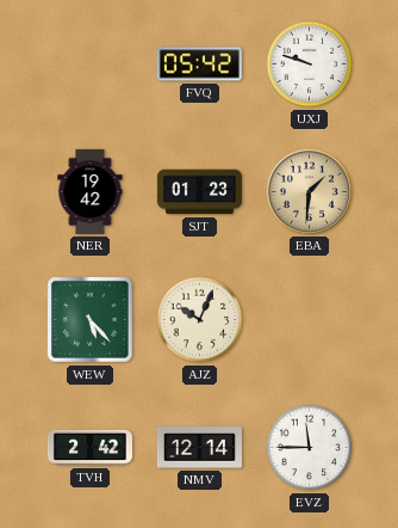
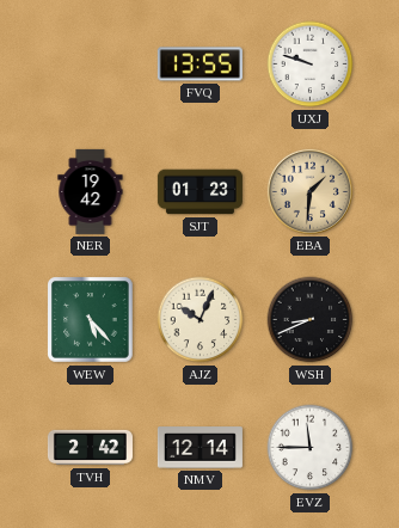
FVQ: 05:42 -> 13:55 (199, 65)
WSH: none -> 8:41 (311, 320)
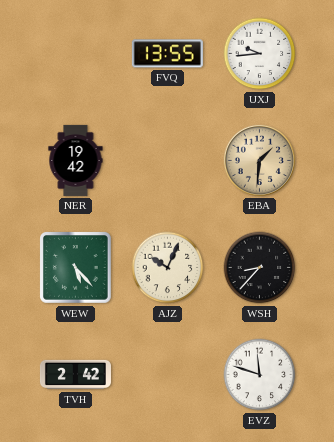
UXJ: 9:48 -> 9:44 (260, 54)
SJT: 01:23 -> none (199, 192)
WSH: 8:41 -> 8:37 (260, 268)
NMV: 12:14 -> none (199, 448)
EVZ: 11:45 -> 11:48 (260, 375)
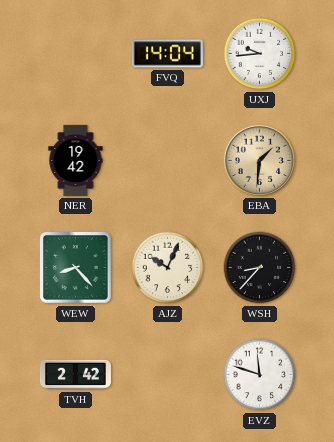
FVQ: 13:55 -> 14:04 (167, 54)
WEW: 5:23 -> 8:23 (76, 268)
